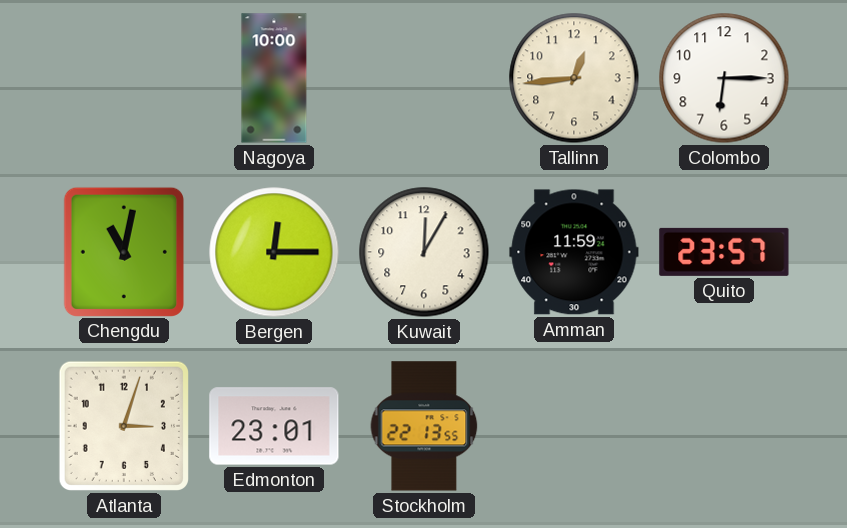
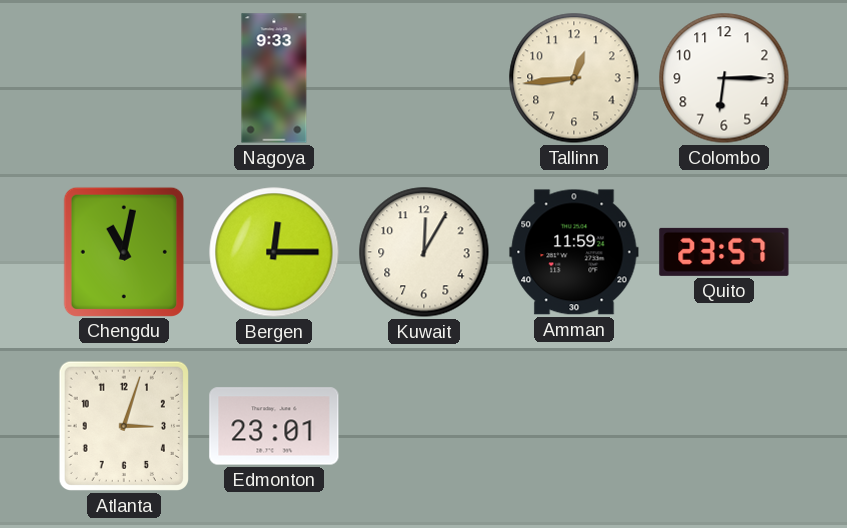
Nagoya: 10:00 -> 9:33 (274, 78)
Stockholm: 22:13 -> none (424, 426)
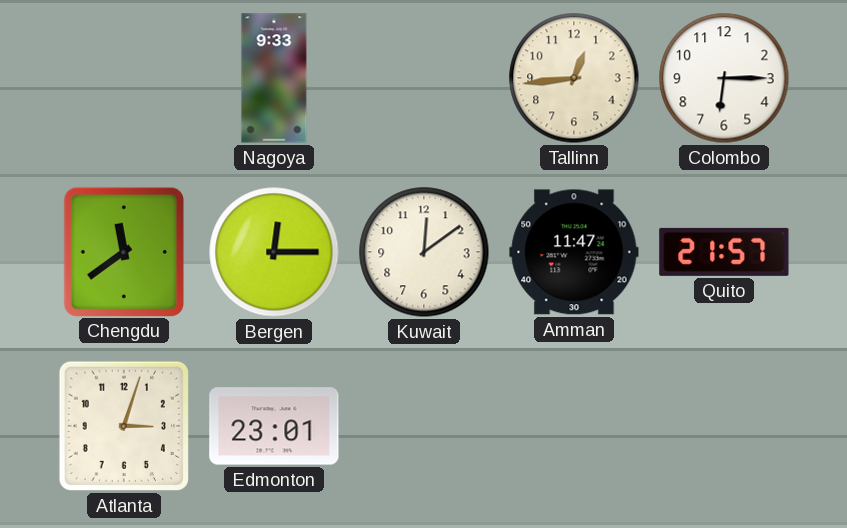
Chengdu: 11:02 -> 11:39 (124, 251)
Kuwait: 12:05 -> 12:09 (424, 252)
Amman: 11:59 -> 11:47 (574, 252)
Quito: 23:57 -> 21:57 (724, 252)
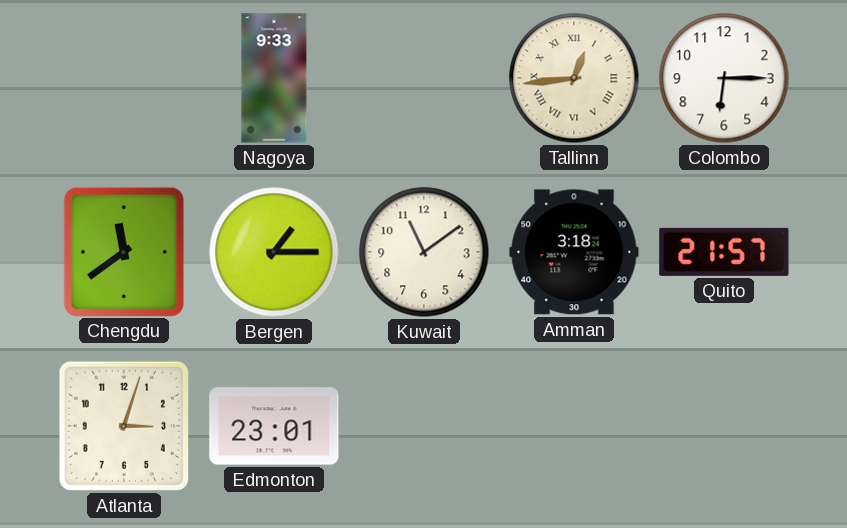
Tallinn numerals: Arabic -> Roman (574, 78)
Bergen: 12:15 -> 1:15 (274, 252)
Kuwait: 12:09 -> 11:09 (424, 252)
Amman: 11:47 -> 3:18 (574, 252)
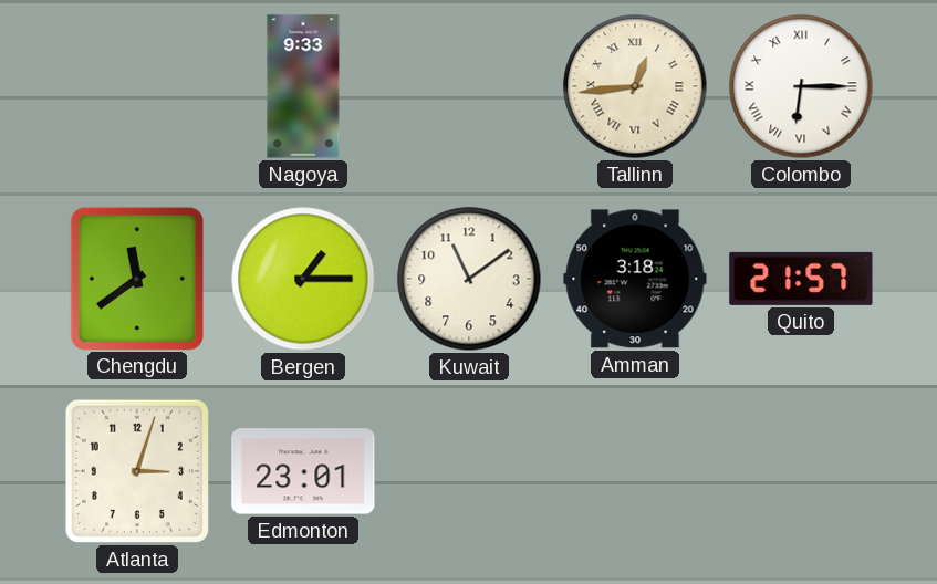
Colombo numerals: Arabic -> Roman (801, 86)
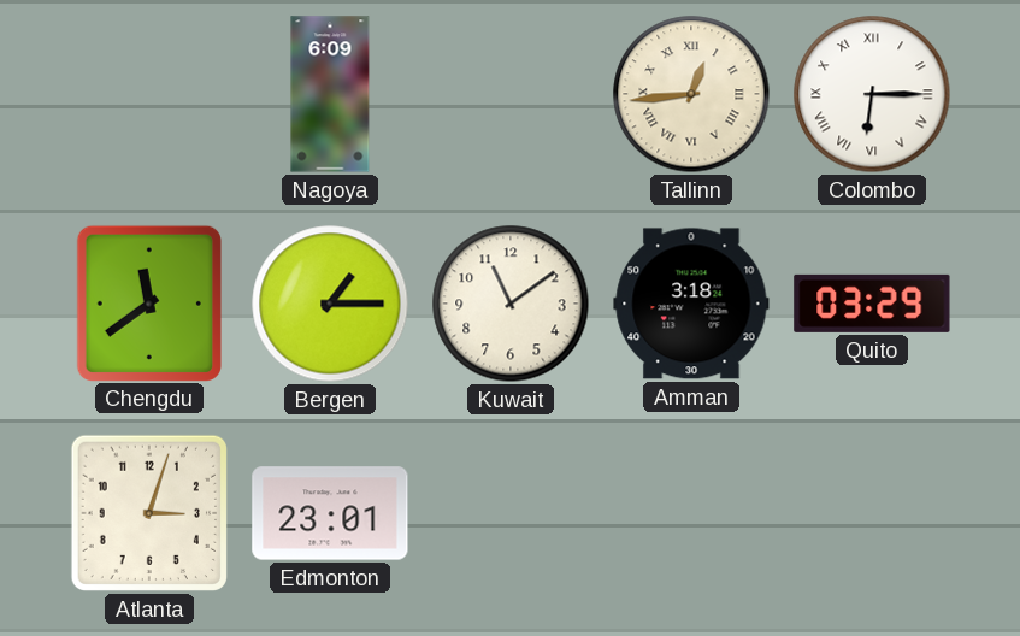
Nagoya: 9:33 -> 6:09 (330, 94)
Quito: 21:57 -> 03:29 (872, 304)
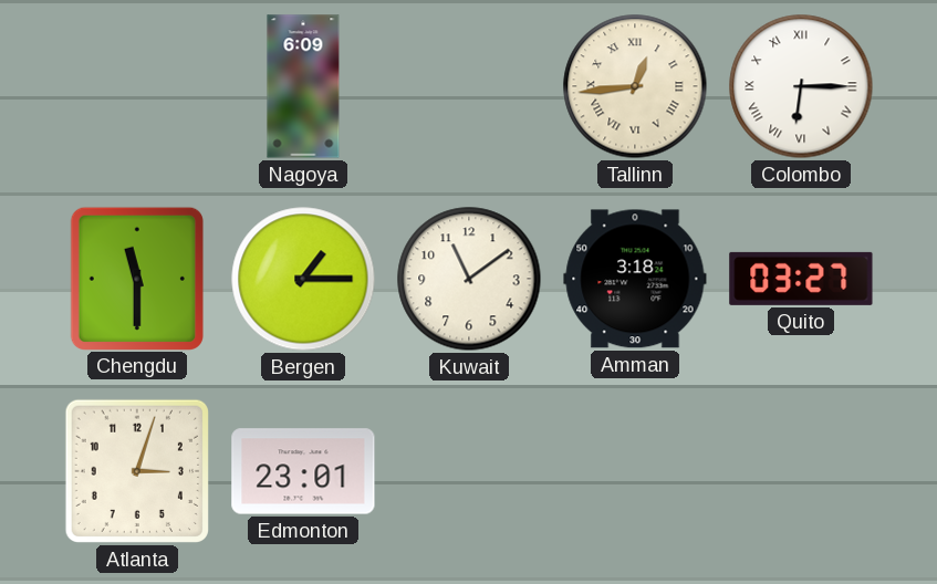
Chengdu: 11:39 -> 11:30 (137, 278)
Quito: 03:29 -> 03:27 (801, 279)
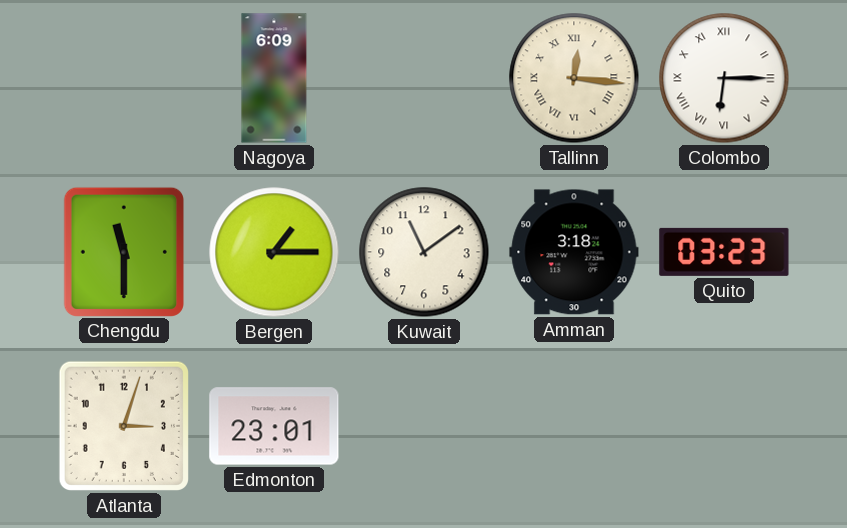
Tallinn: 12:44 -> 12:16 (574, 78)
Quito: 03:27 -> 03:23 (724, 252)
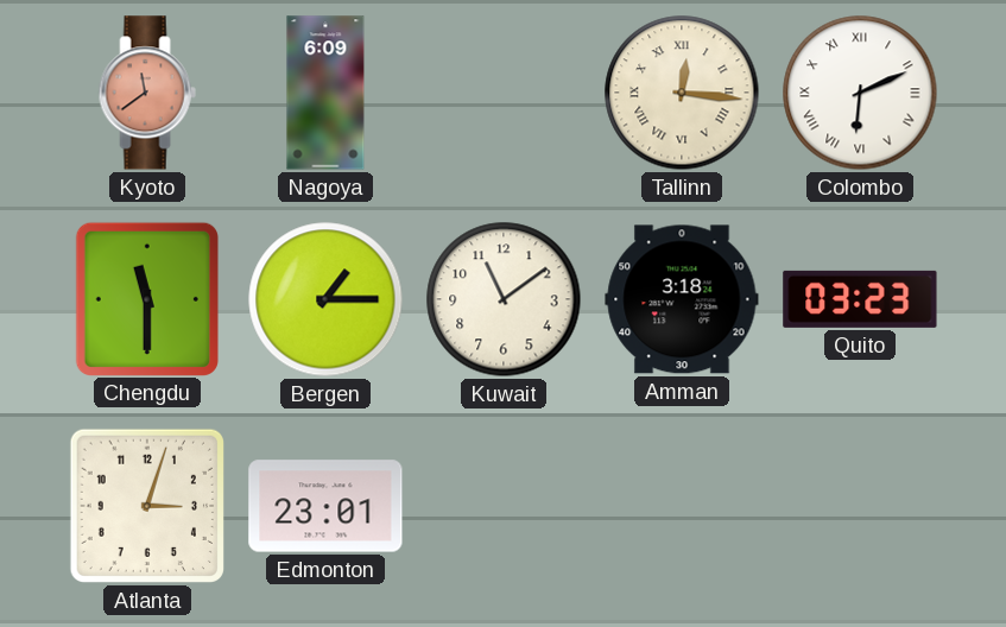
Kyoto: none -> 11:39 (147, 93)
Colombo: 6:15 -> 6:11 (860, 93)
